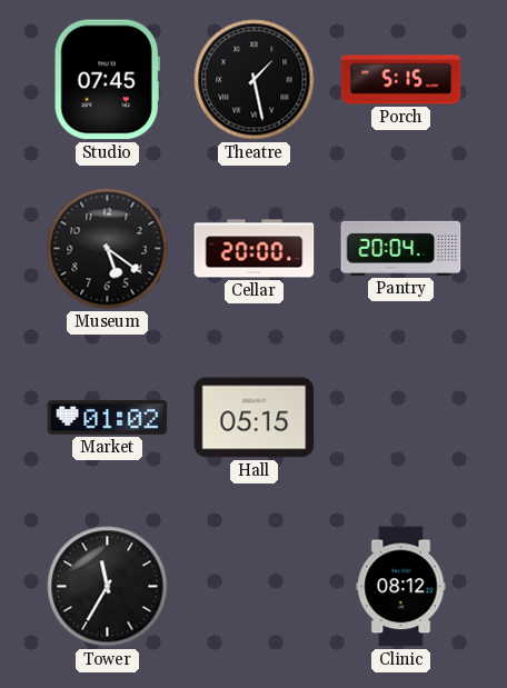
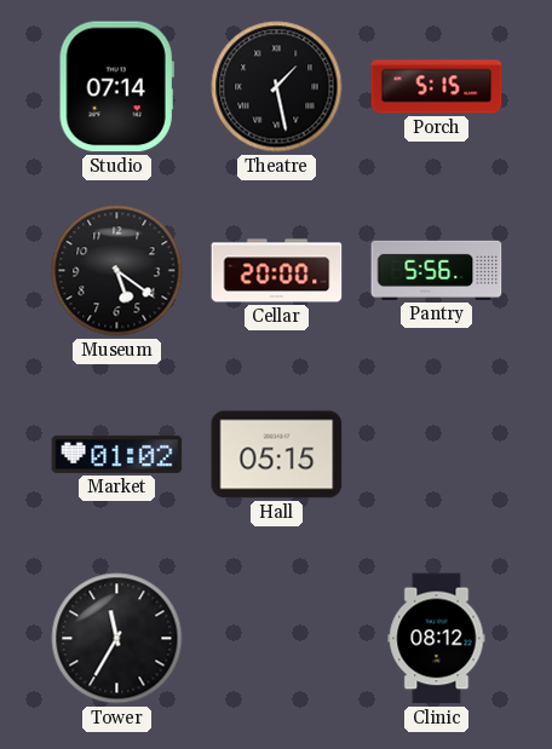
Studio: 07:45 -> 07:14 (116, 87)
Pantry: 20:04 -> 5:56 (437, 270)
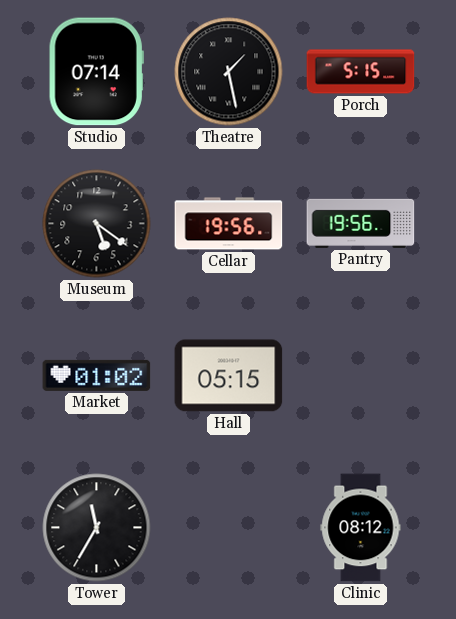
Cellar: 20:00 -> 19:56 (229, 224)
Pantry: 5:56 -> 19:56 (361, 223)
